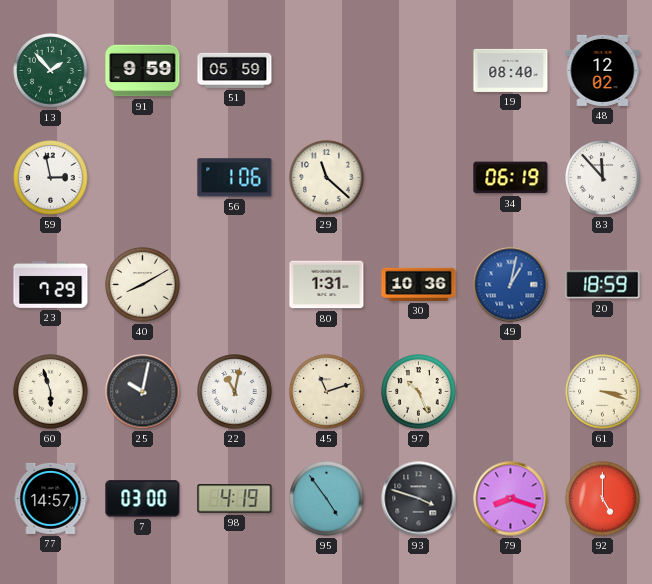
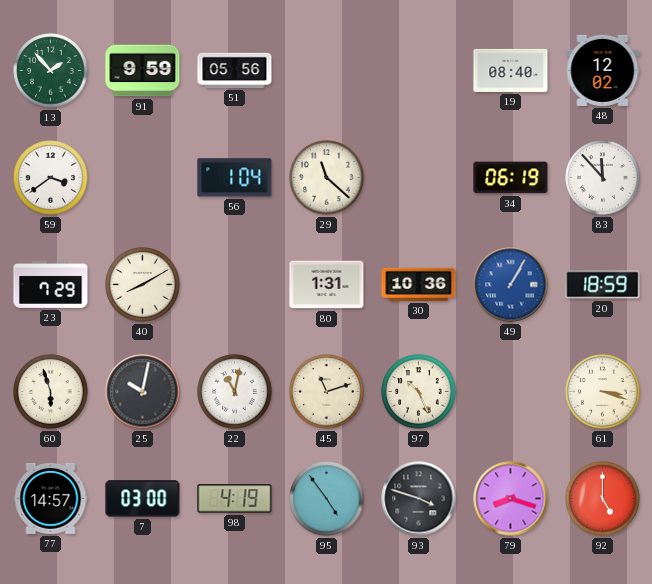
51: 05:59 -> 05:56 (235, 70)
59: 2:58 -> 3:39 (51, 178)
56: 1:06 -> 1:04 (235, 178)
49: 1:02 -> 1:05 (511, 285)
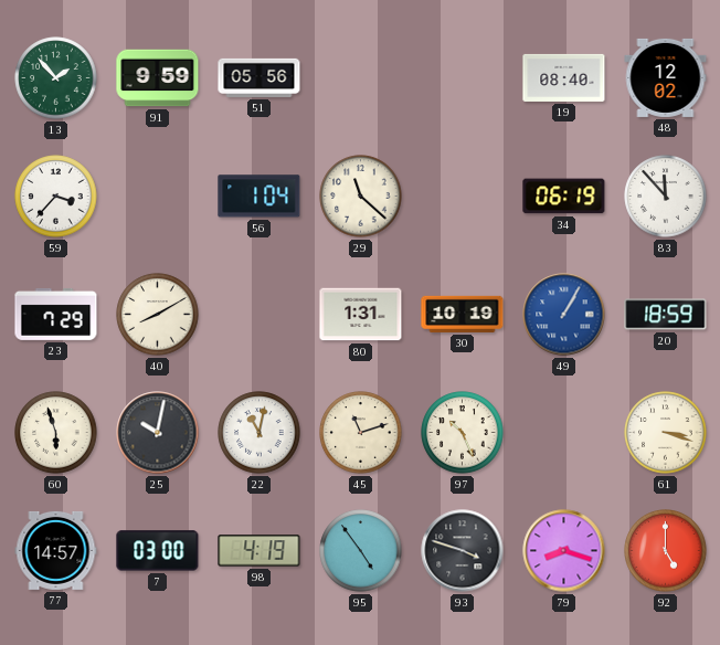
59: 3:39 -> 3:37 (56, 197)
30: 10:36 -> 10:19 (463, 314)
